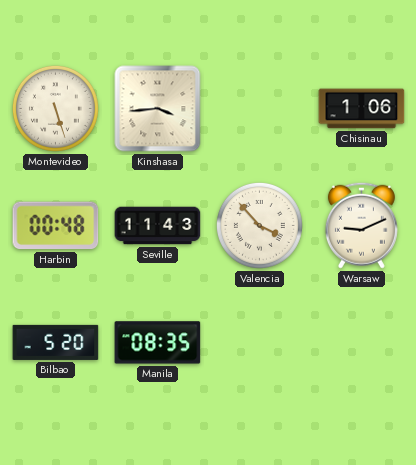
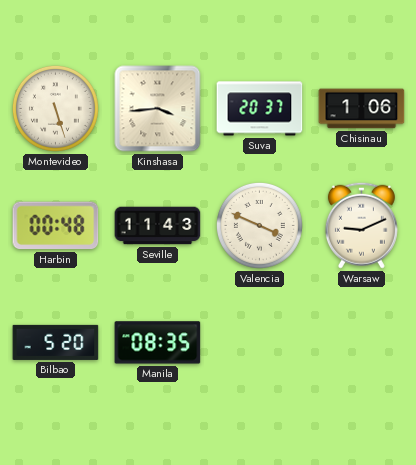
Suva: none -> 20:37 (260, 109)
Valencia: 3:53 -> 3:49 (259, 225)
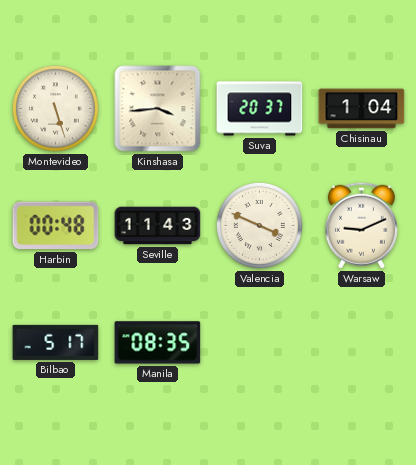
Chisinau: 1:06 -> 1:04 (362, 109)
Bilbao: 5:20 -> 5:17 (56, 342)
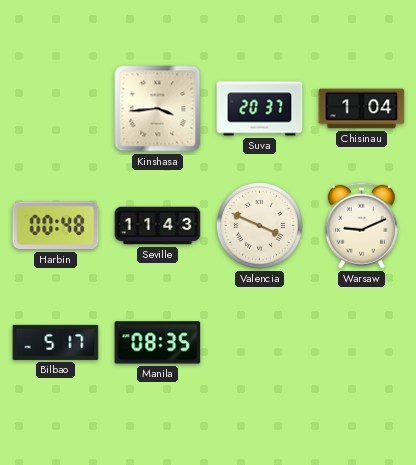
Montevideo: 5:27 -> none (55, 108)
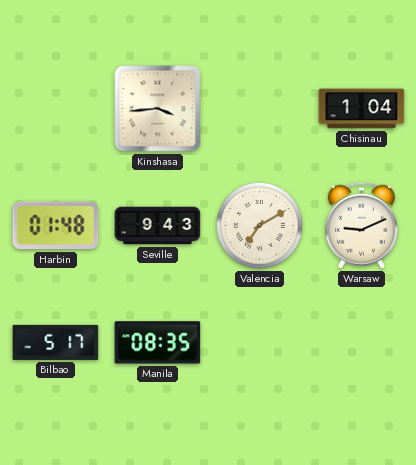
Suva: 20:37 -> none (260, 109)
Harbin: 00:48 -> 01:48 (56, 226)
Seville: 11:43 -> 9:43 (158, 226)
Valencia: 3:49 -> 7:10 (259, 225)
